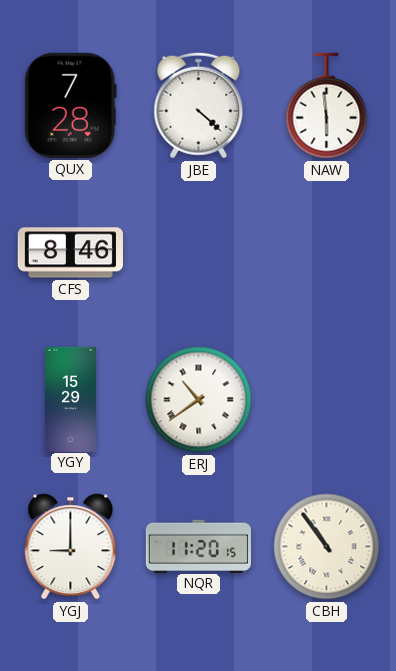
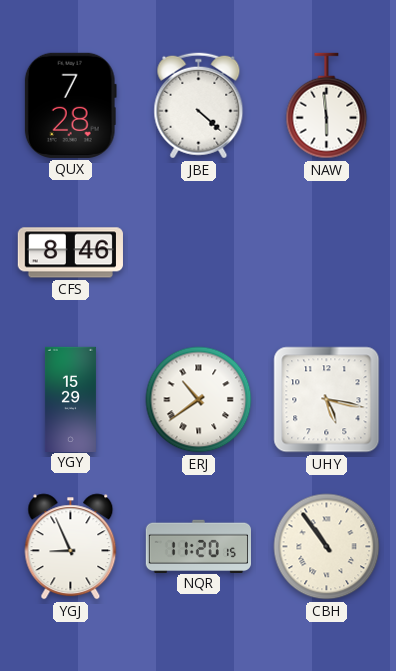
UHY: none -> 5:17 (327, 400)
YGJ: 9:00 -> 8:56 (71, 547)
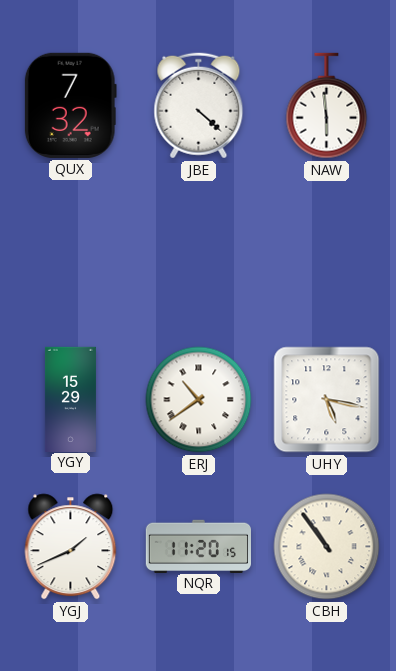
QUX: 7:28 -> 7:32 (70, 105)
CFS: 8:46 -> none (70, 253)
YGJ: 8:56 -> 1:41 (71, 547)
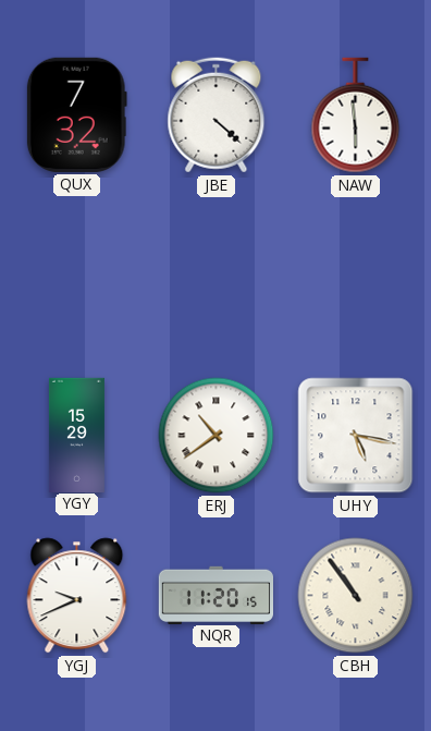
YGJ: 1:41 -> 9:41 (77, 596)
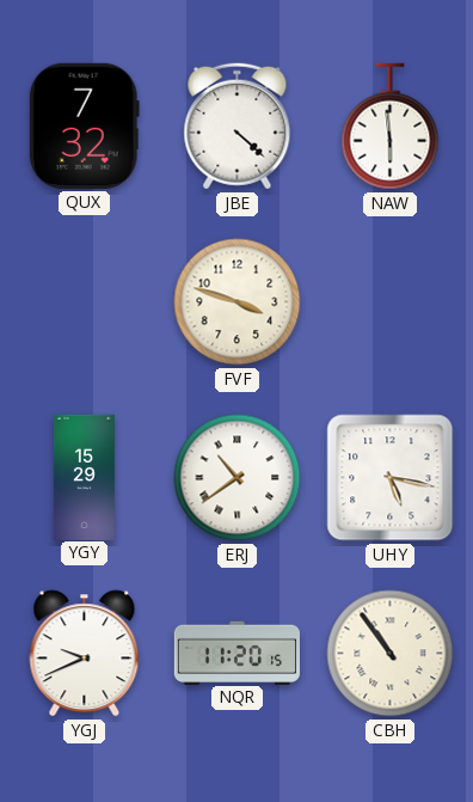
FVF: none -> 3:48 (238, 302)
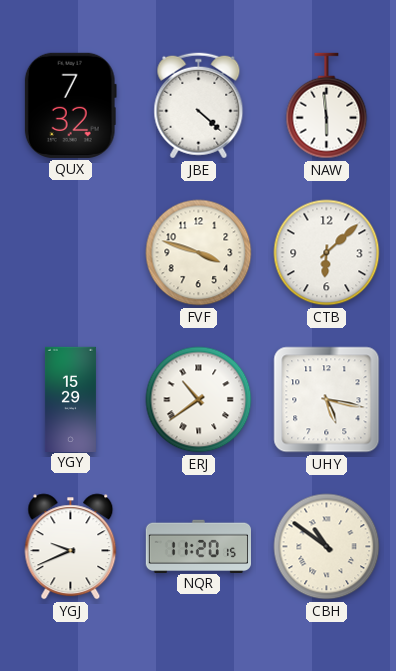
CTB: none -> 6:08 (327, 253)
CBH: 10:54 -> 10:51 (327, 547)
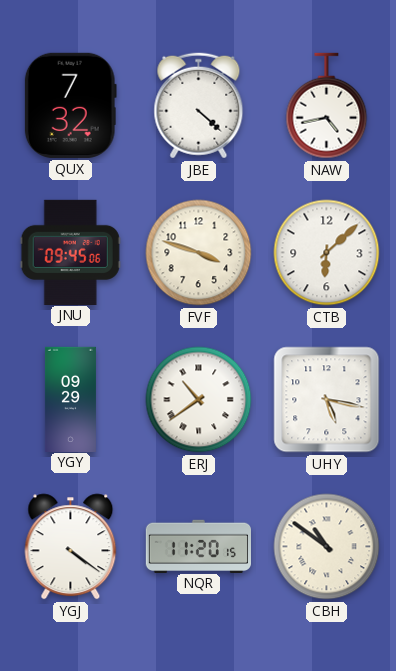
NAW: 5:59 -> 4:43 (327, 106)
JNU: none -> 09:45 (70, 252)
YGY: 15:29 -> 09:29 (70, 399)
YGJ: 9:41 -> 4:21 (71, 547)
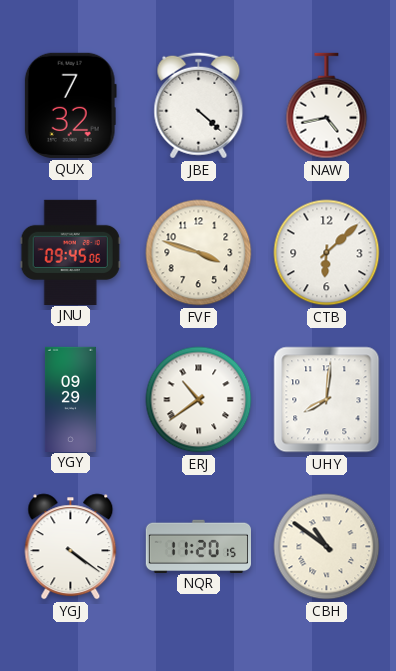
UHY: 5:17 -> 8:01 (327, 400)
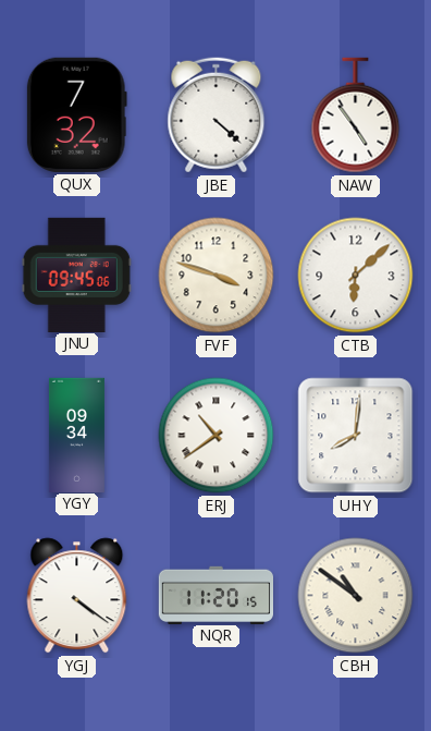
NAW: 4:43 -> 4:54 (356, 115)
YGY: 09:29 -> 09:34 (76, 435)
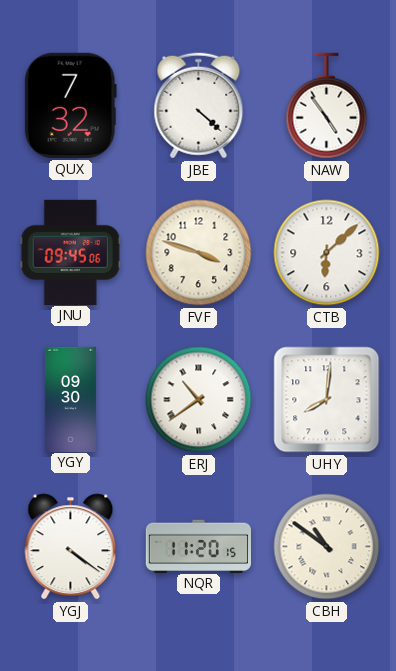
YGY: 09:34 -> 09:30 (70, 399)
